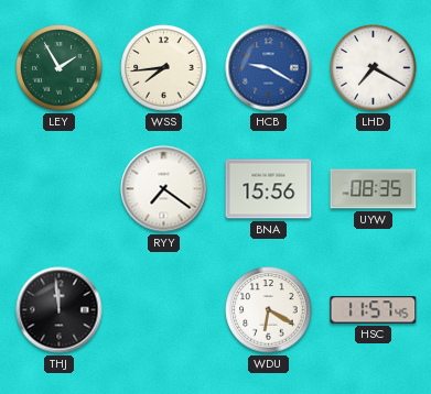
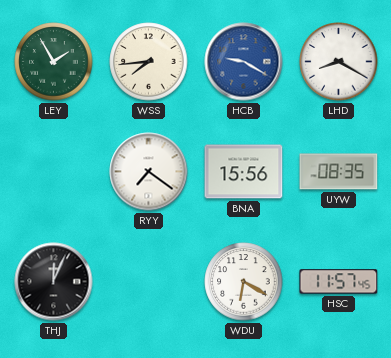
LHD: 7:20 -> 8:20 (339, 62)
THJ: 11:59 -> 12:04 (54, 282)
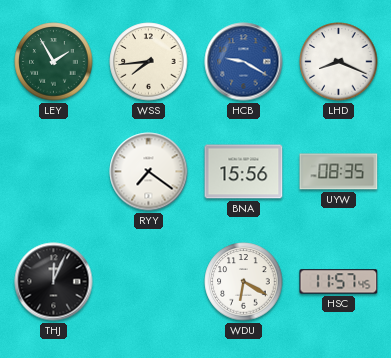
LHD: 8:20 -> 8:19 (339, 62)
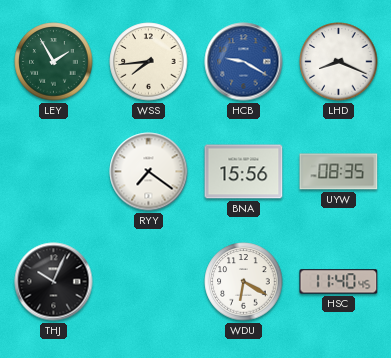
THJ: 12:04 -> 10:04 (54, 282)
HSC: 11:57 -> 11:40 (339, 282)
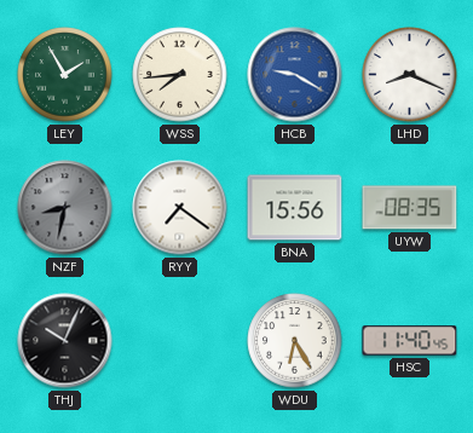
NZF: none -> 8:32 (65, 208)
WDU: 6:20 -> 6:25 (295, 341)
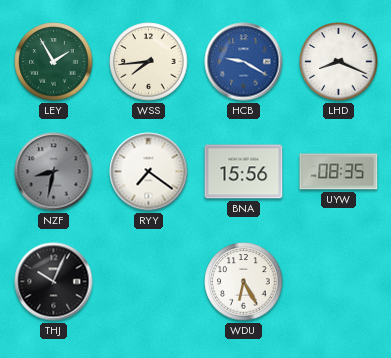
HSC: 11:40 -> none (410, 341)
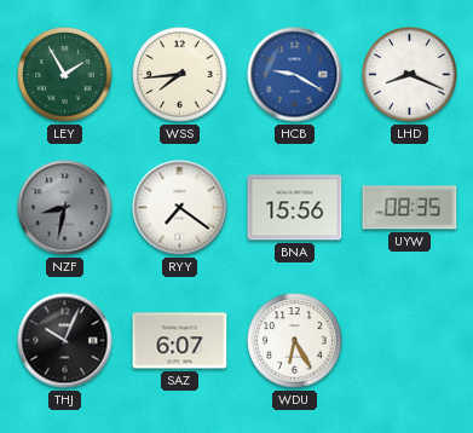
SAZ: none -> 6:07 (180, 341)
